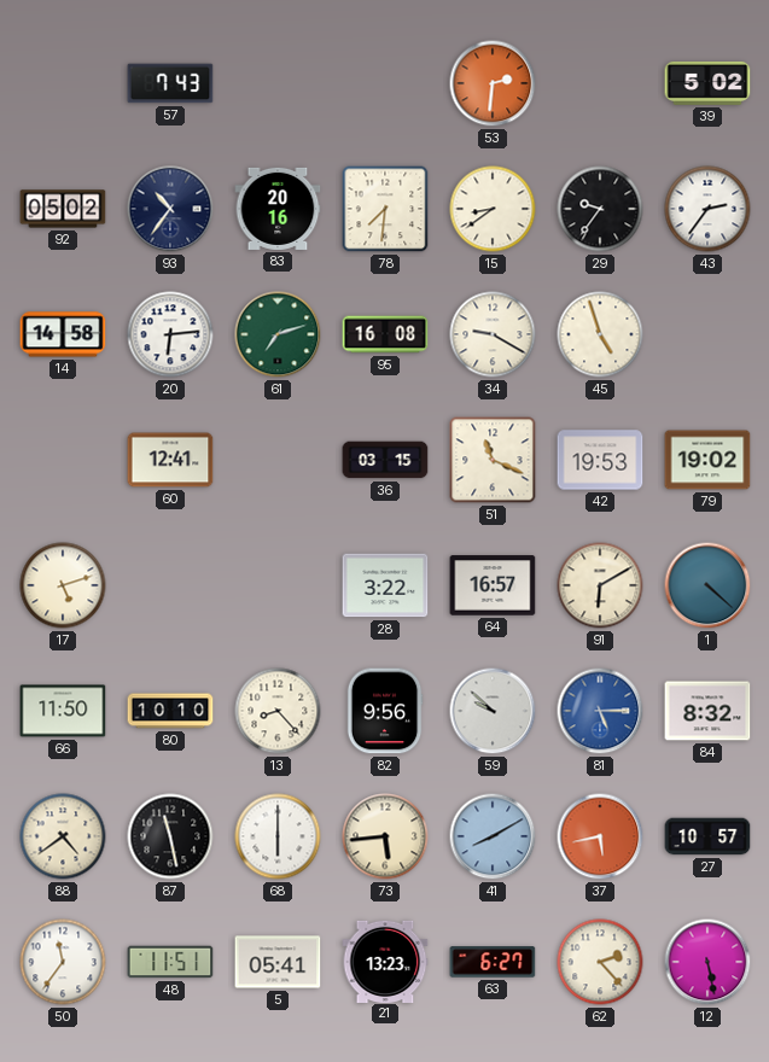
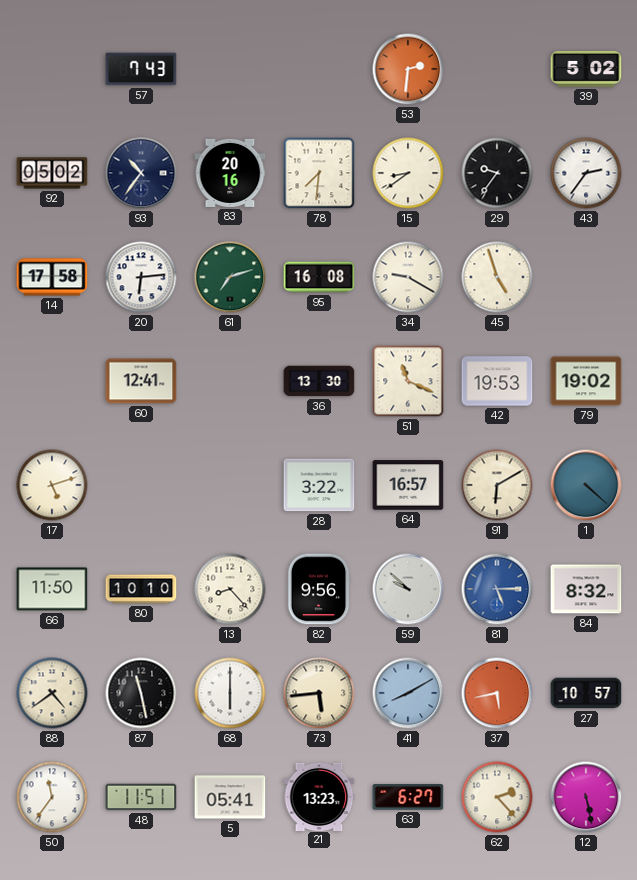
14: 14:58 -> 17:58 (52, 277)
36: 03:15 -> 13:30 (319, 381)
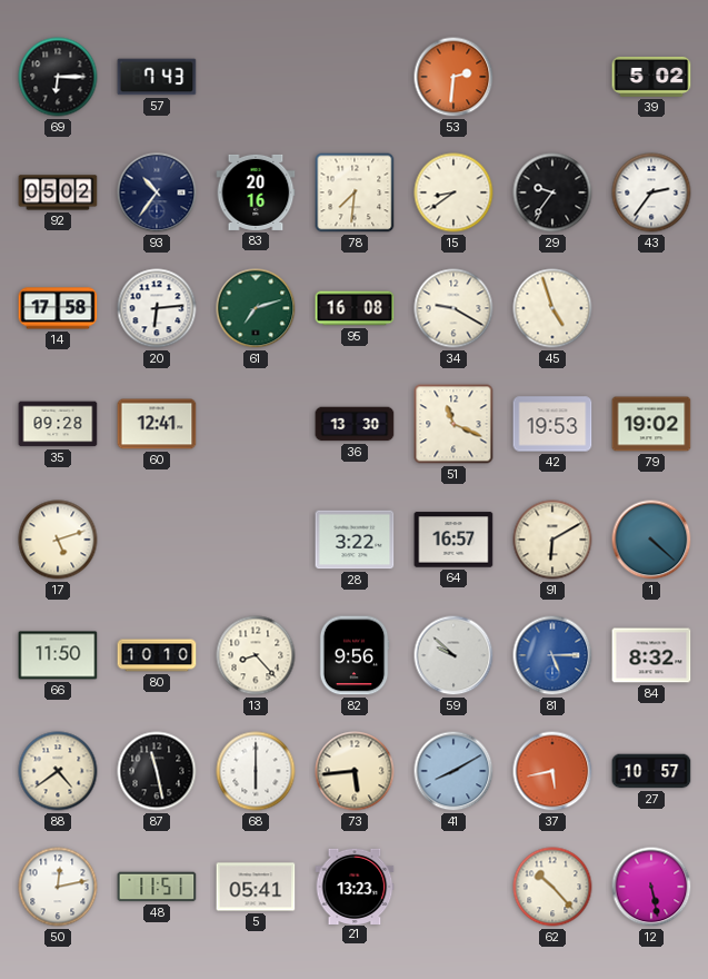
69: none -> 6:15 (58, 77)
35: none -> 09:28 (58, 424)
50: 11:36 -> 12:13 (58, 887)
63: 6:27 -> none (408, 797)
62: 2:23 -> 10:23 (552, 887)
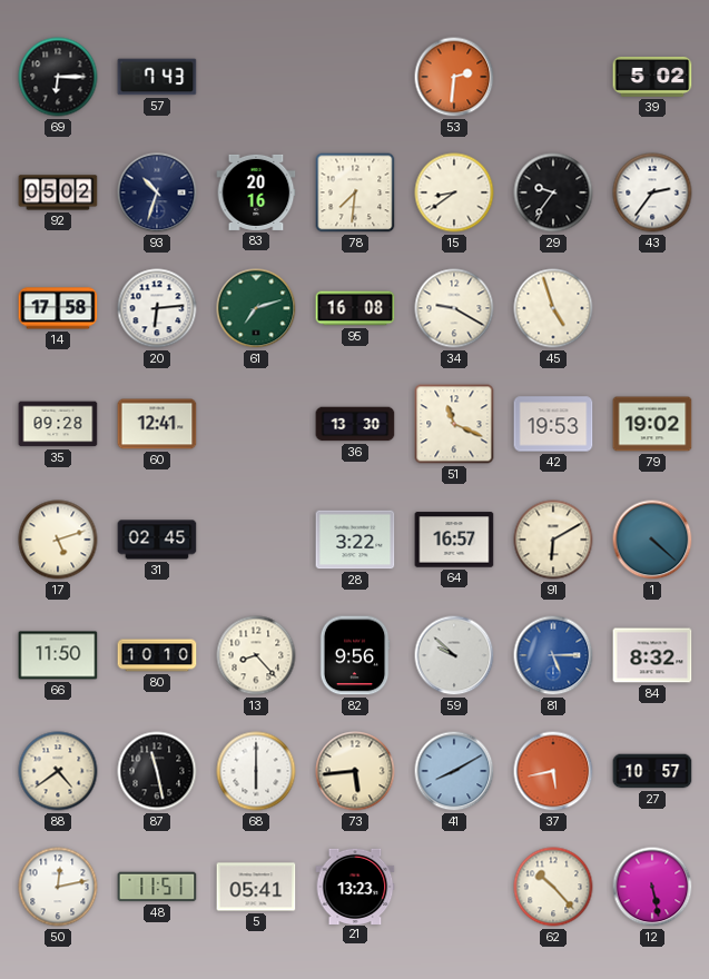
93: 10:36 -> 10:33 (157, 192)
31: none -> 02:45 (157, 540)
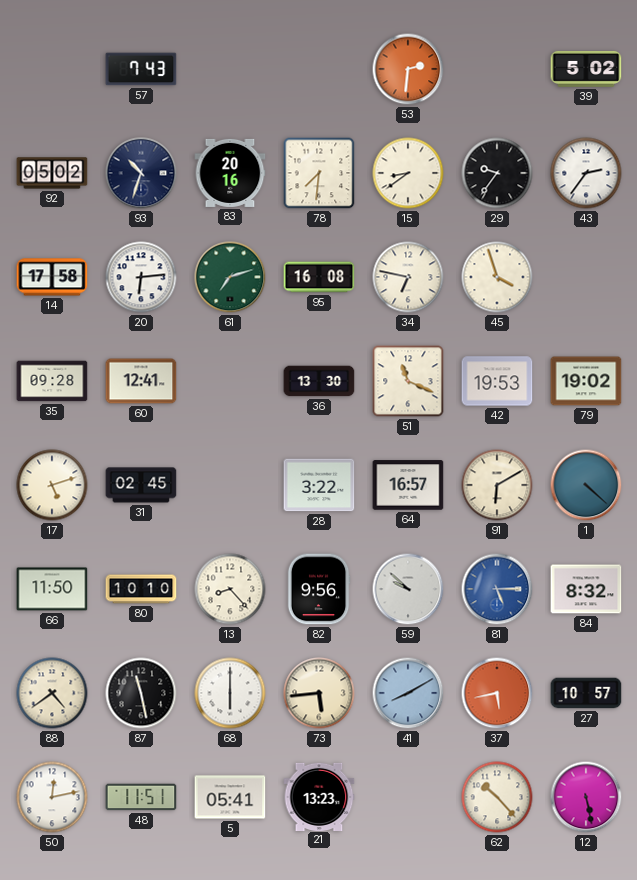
69: 6:15 -> none (58, 77)
34: 9:20 -> 6:47 (408, 277)
45: 4:57 -> 3:57 (497, 277)
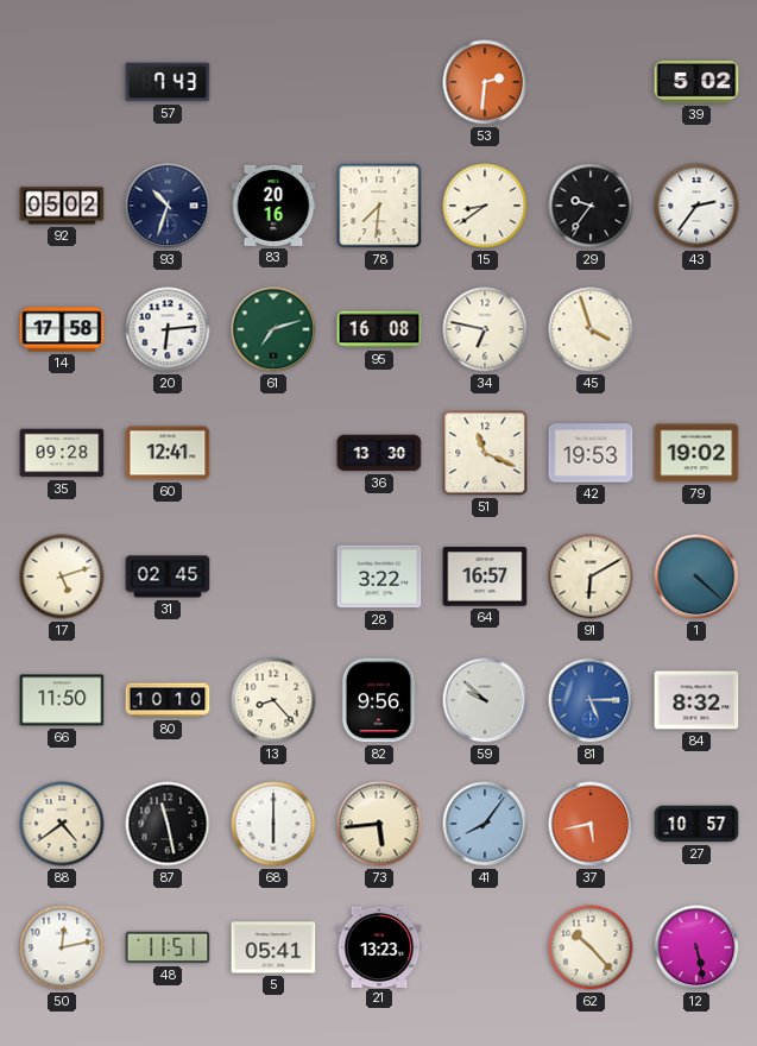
41: 8:10 -> 8:06 (485, 824)
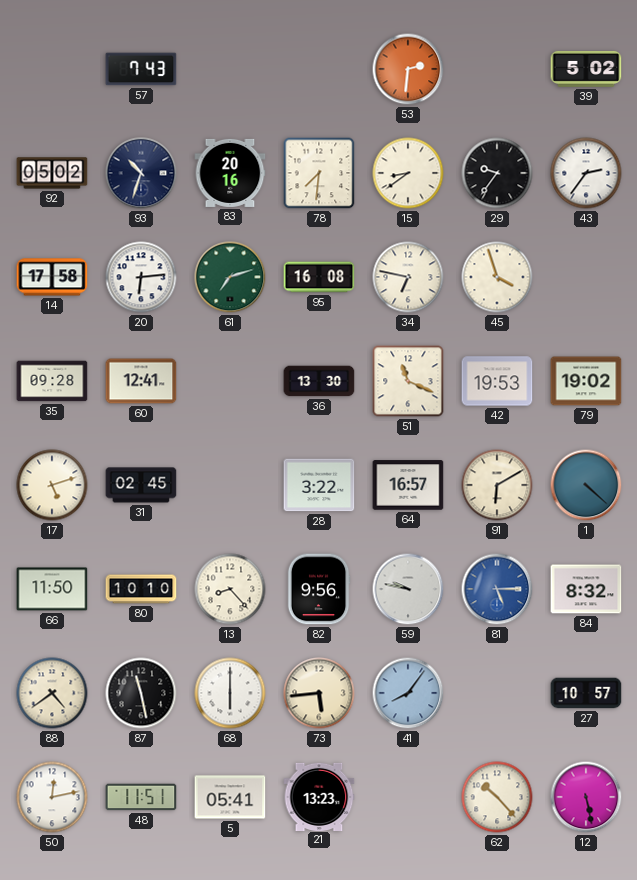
59: 9:52 -> 9:47 (408, 589)
37: 5:43 -> none (591, 824)
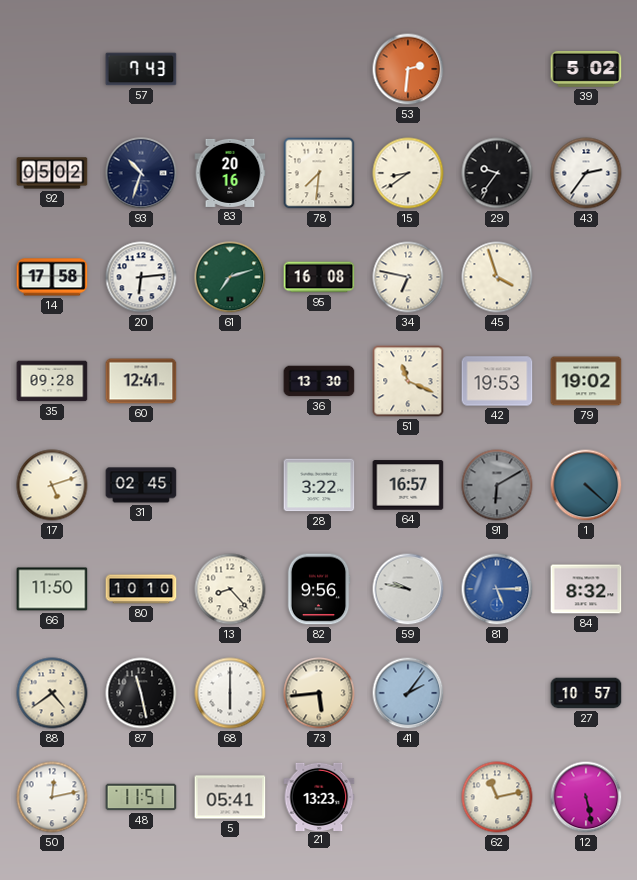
91 dial: cream -> grey (497, 485)
41: 8:06 -> 2:06 (408, 693)
62: 10:23 -> 11:13 (497, 797)
